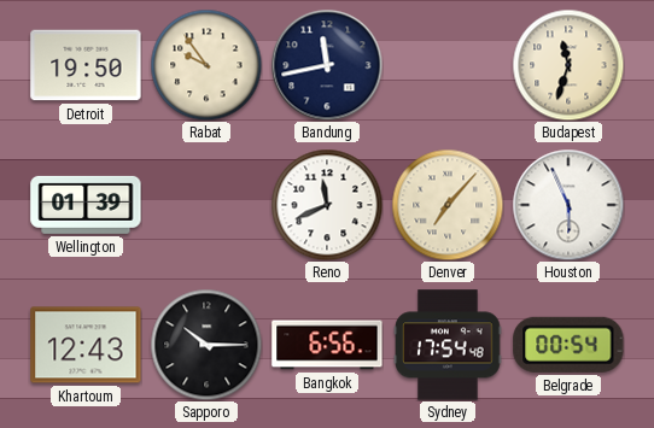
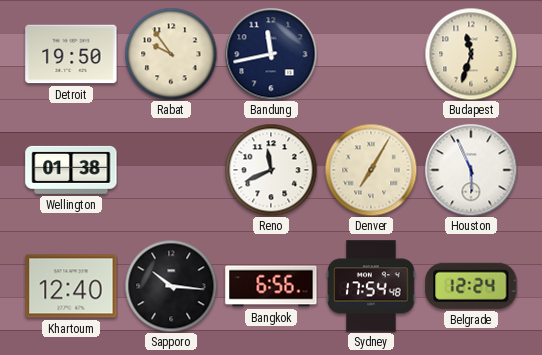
Wellington: 01:39 -> 01:38 (71, 170)
Denver: 7:07 -> 7:05 (371, 170)
Khartoum: 12:43 -> 12:40 (71, 286)
Sapporo: 10:15 -> 10:16 (171, 286)
Belgrade: 00:54 -> 12:24 (471, 286)
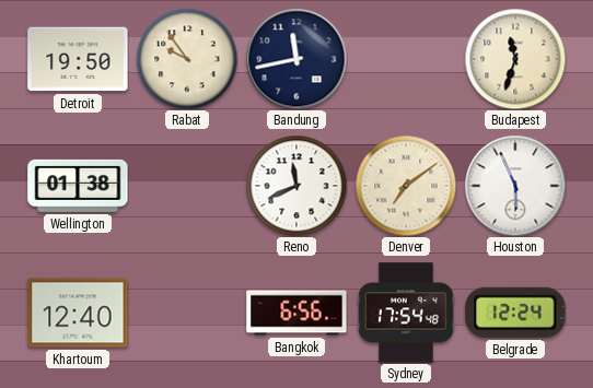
Denver: 7:05 -> 7:09 (406, 186)
Sapporo: 10:16 -> none (171, 286)
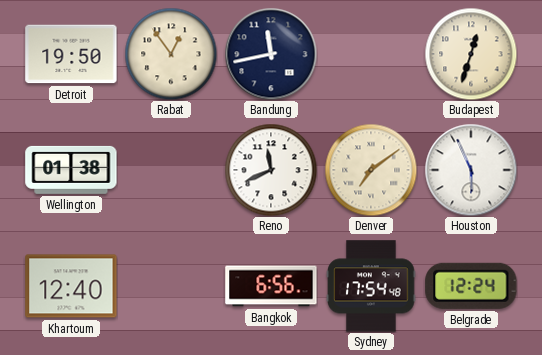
Rabat: 9:54 -> 12:54 (171, 54)
Budapest: 11:33 -> 12:33 (471, 54)
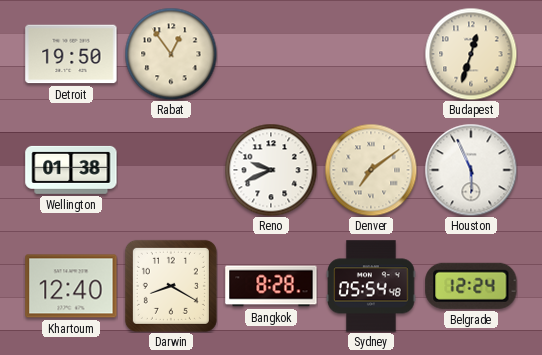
Bandung: 11:43 -> none (271, 54)
Reno: 11:41 -> 9:41 (271, 170)
Darwin: none -> 8:20 (171, 286)
Bangkok: 6:56 -> 8:28 (271, 286)
Sydney: 17:54 -> 05:54 (371, 286)
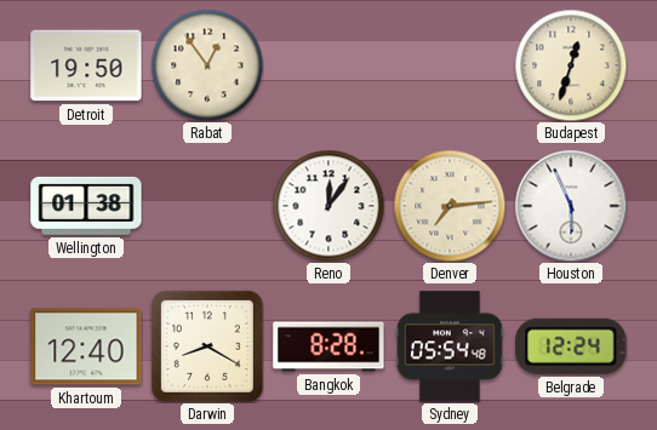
Reno: 9:41 -> 12:06 (328, 206)
Denver: 7:09 -> 7:14 (450, 206)
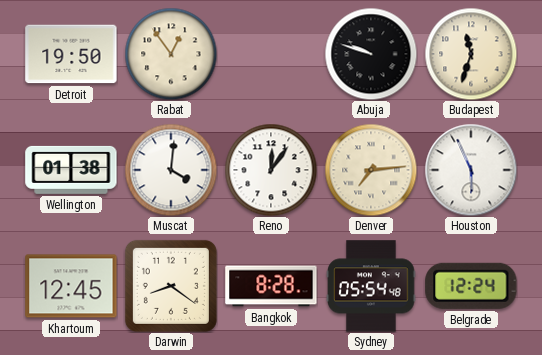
Abuja: none -> 9:48 (371, 54)
Budapest: 12:33 -> 11:33 (471, 54)
Muscat: none -> 4:01 (171, 170)
Khartoum: 12:40 -> 12:45 (71, 286)
Darwin: 8:20 -> 8:21 (171, 286)
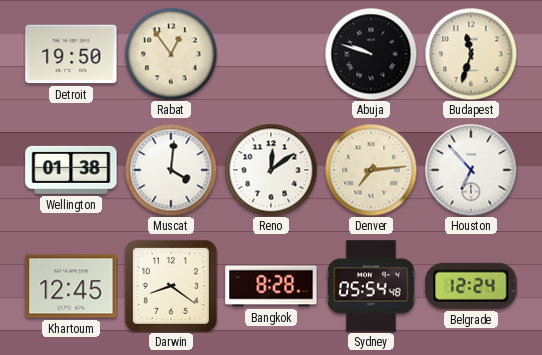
Reno: 12:06 -> 12:09 (271, 170)
Houston: 5:56 -> 6:53 (471, 170)
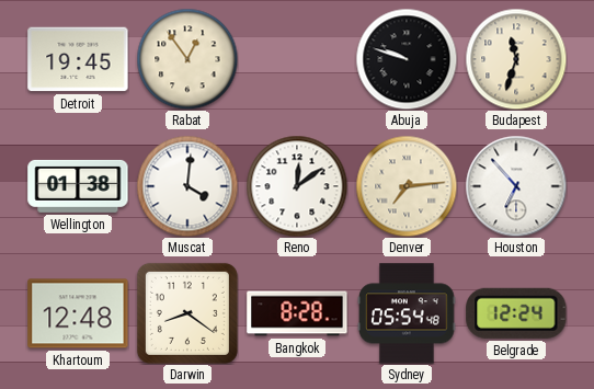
Detroit: 19:50 -> 19:45 (78, 59)
Khartoum: 12:45 -> 12:48 (78, 313)
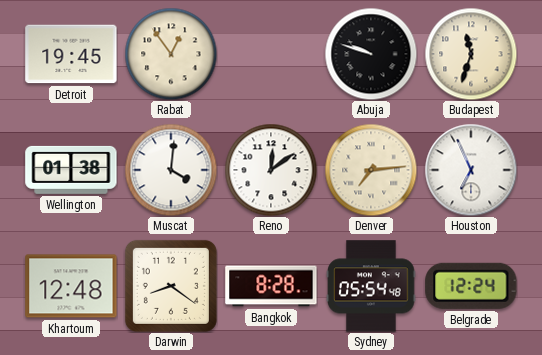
Houston: 6:53 -> 6:56 (471, 170)
